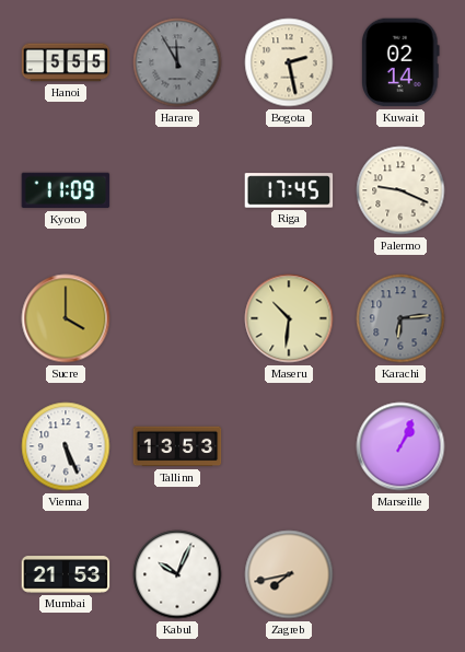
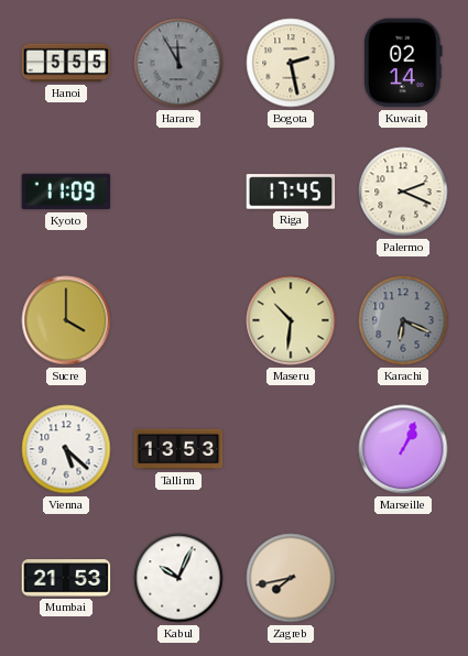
Palermo: 9:19 -> 2:19 (403, 192)
Karachi: 6:14 -> 6:19 (403, 320)
Vienna: 5:26 -> 5:22 (66, 449)
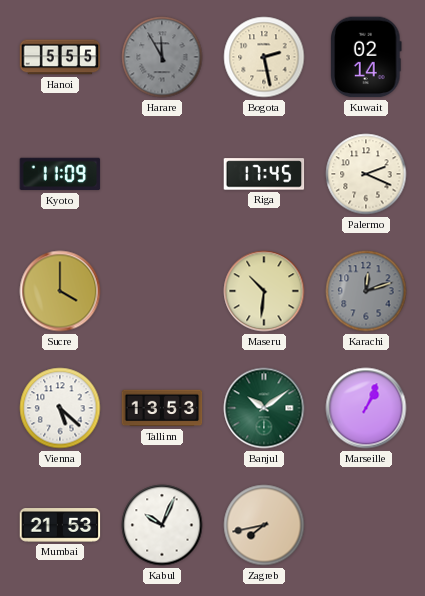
Karachi: 6:19 -> 12:12 (366, 291)
Banjul: none -> 10:09 (264, 408)
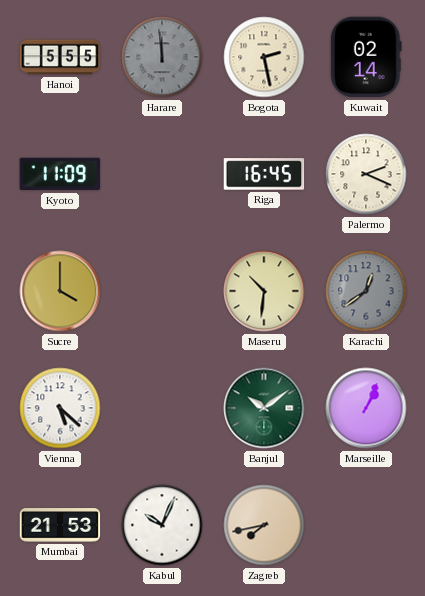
Harare: 11:55 -> 11:59 (162, 57)
Riga: 17:45 -> 16:45 (264, 174)
Karachi: 12:12 -> 12:39 (366, 291)
Tallinn: 13:53 -> none (162, 408)
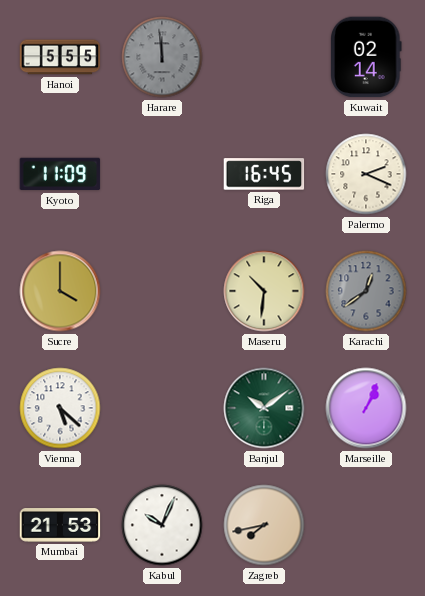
Bogota: 2:28 -> none (264, 57)
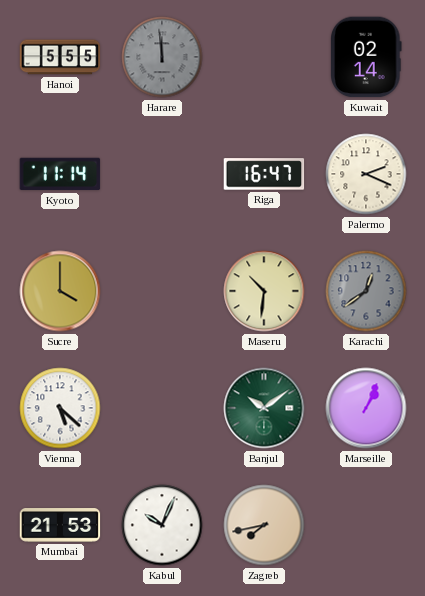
Kyoto: 11:09 -> 11:14 (60, 174)
Riga: 16:45 -> 16:47 (264, 174)
